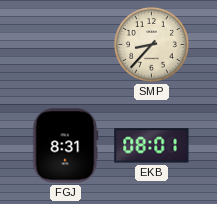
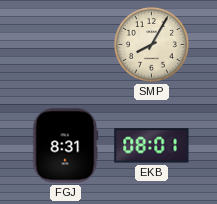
SMP: 8:37 -> 8:05 (151, 44)
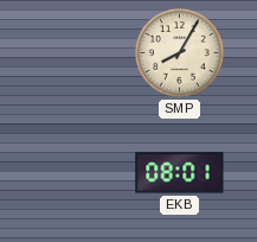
FGJ: 8:31 -> none (66, 146)
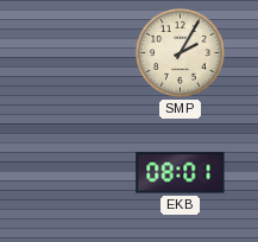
SMP: 8:05 -> 2:05 (180, 52)
